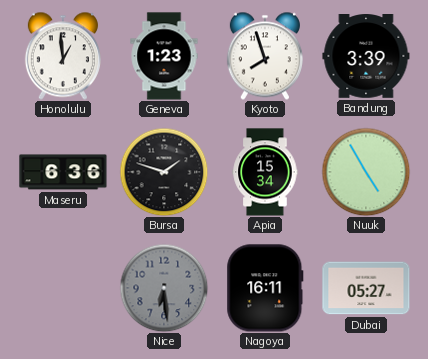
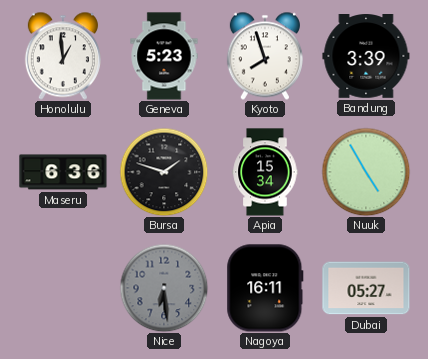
Geneva: 1:23 -> 5:23 (164, 56)
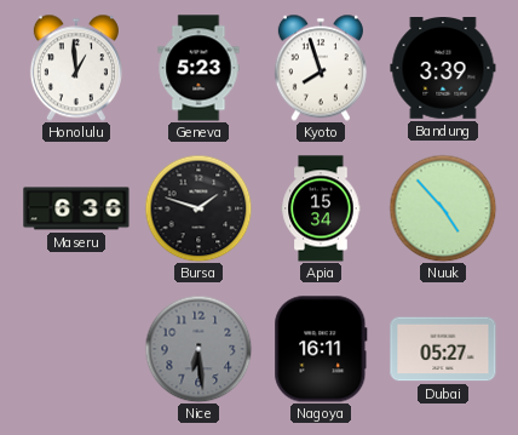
Nuuk: 4:55 -> 4:53 (443, 208)
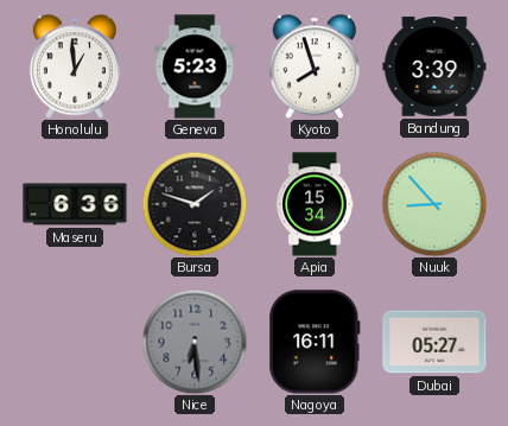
Nuuk: 4:53 -> 8:53 (434, 204)
